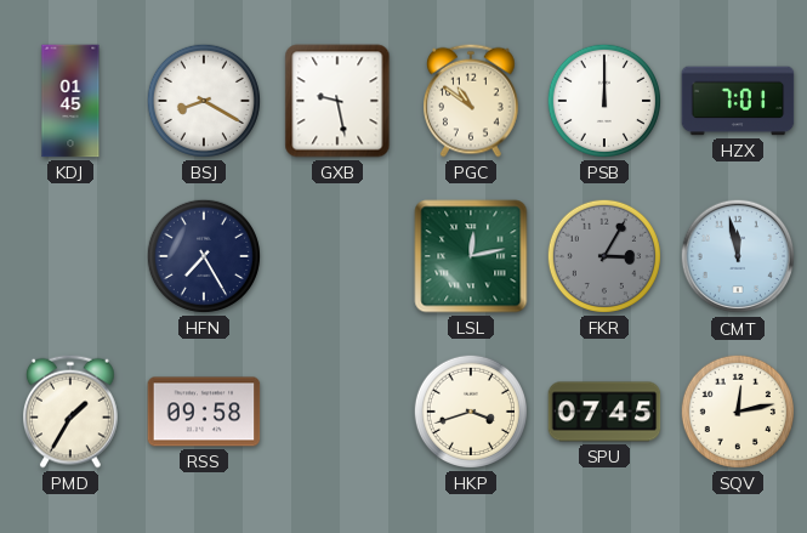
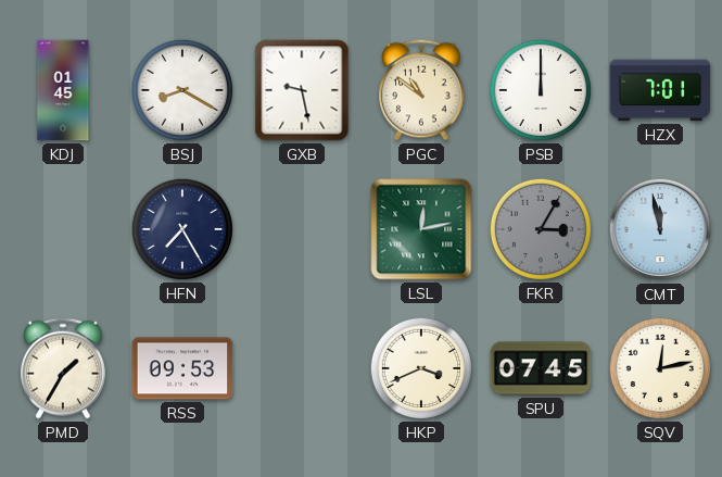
RSS: 09:58 -> 09:53 (182, 368)
HKP: 3:42 -> 3:41 (421, 368)
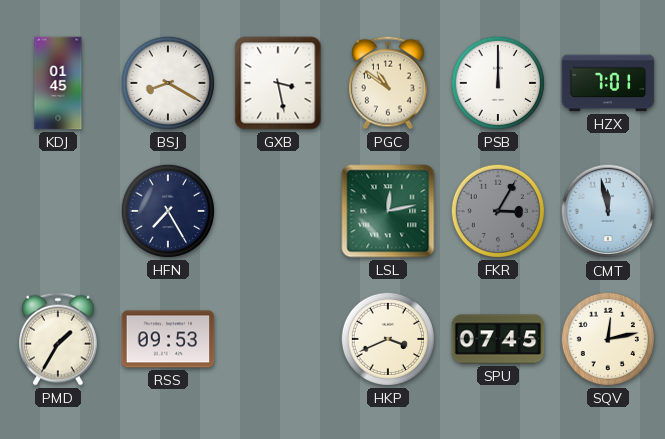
GXB: 9:28 -> 3:28 (278, 83)
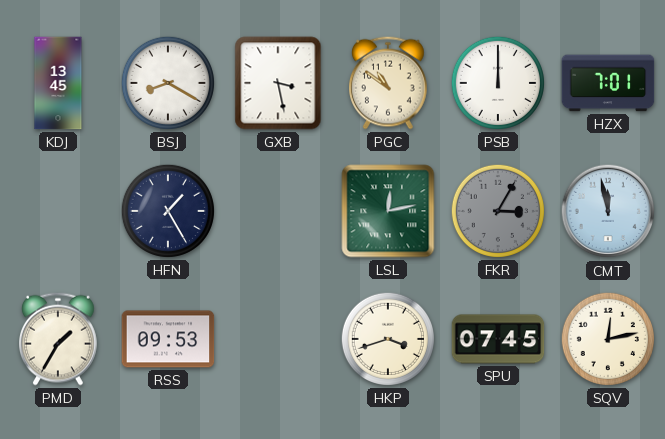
KDJ: 01:45 -> 13:45 (58, 83)
HFN: 7:25 -> 1:25 (168, 211)
HKP: 3:41 -> 3:42 (388, 339)
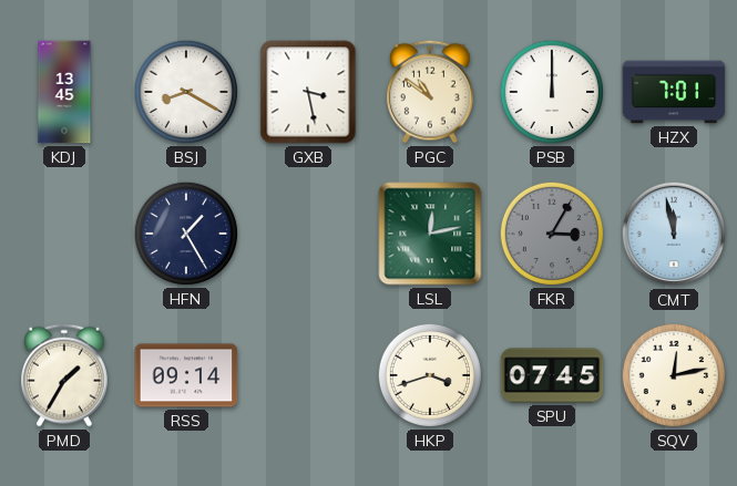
RSS: 09:53 -> 09:14 (186, 375)
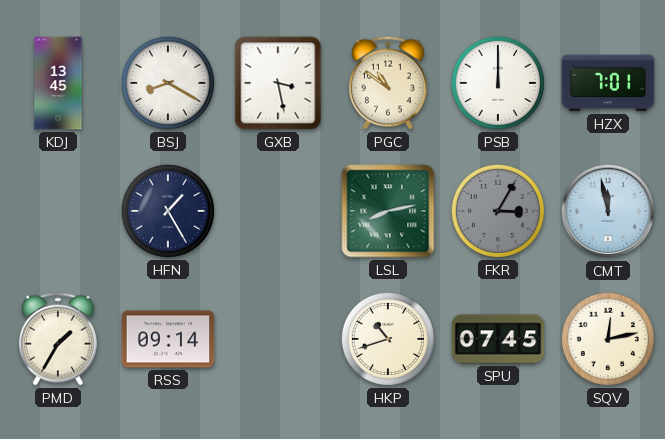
LSL: 12:13 -> 8:13 (388, 211)
HKP: 3:42 -> 10:42 (388, 339)
